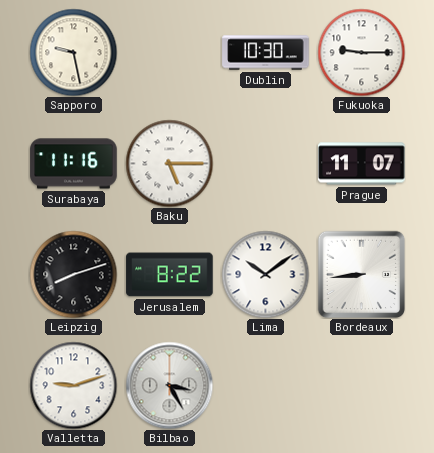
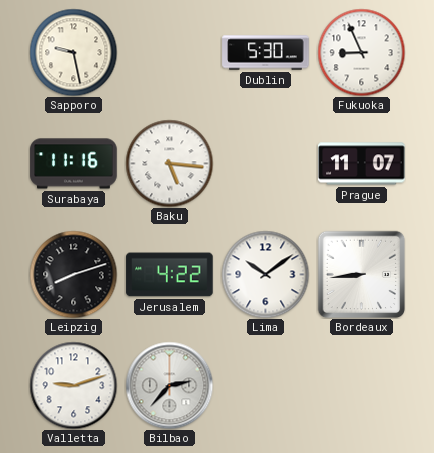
Dublin: 10:30 -> 5:30 (266, 53)
Fukuoka: 9:15 -> 8:56 (361, 52)
Baku: 5:15 -> 5:16 (169, 163)
Jerusalem: 8:22 -> 4:22 (170, 275)
Bilbao: 3:25 -> 2:37 (169, 385)
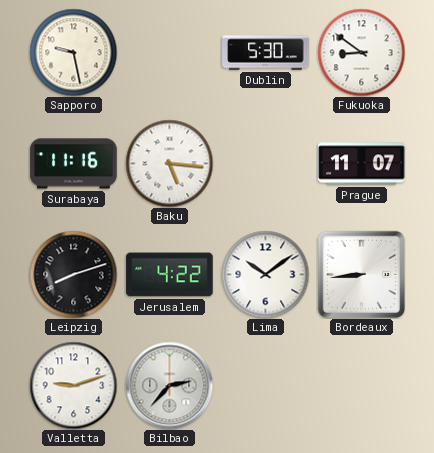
Fukuoka: 8:56 -> 8:51 (361, 52)
